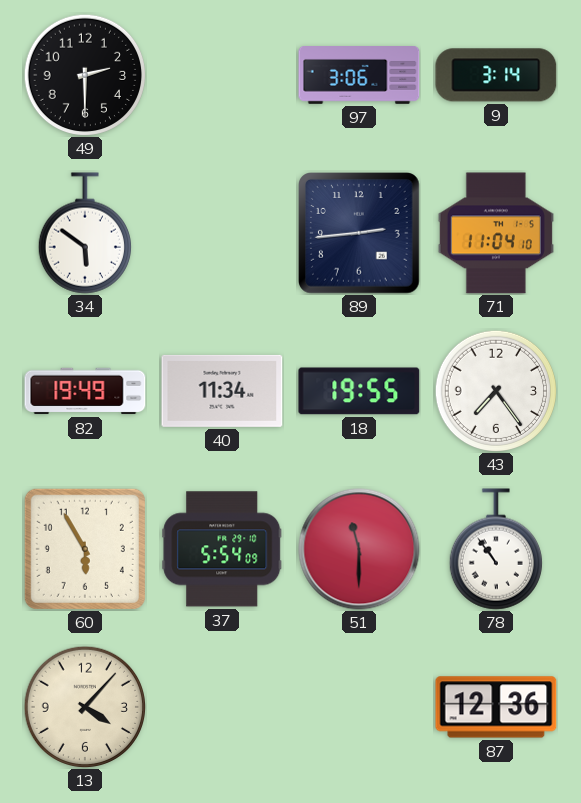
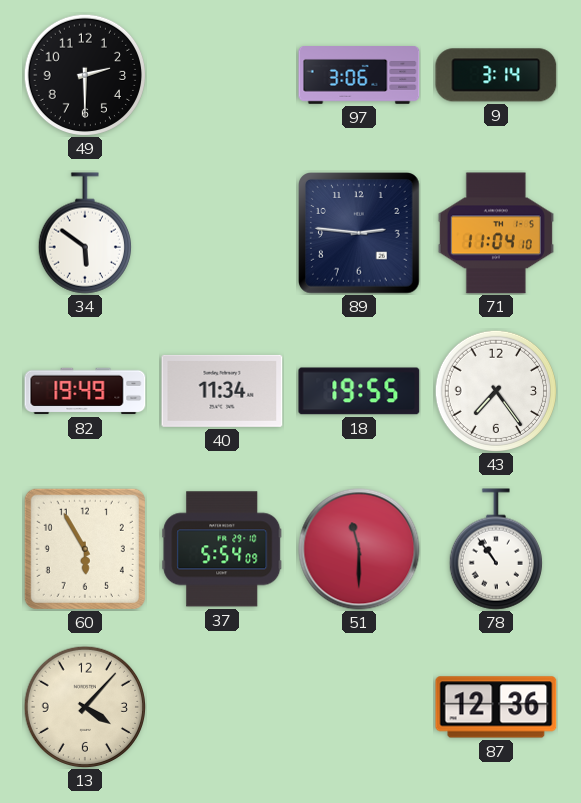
89: 2:44 -> 2:46 (360, 234)
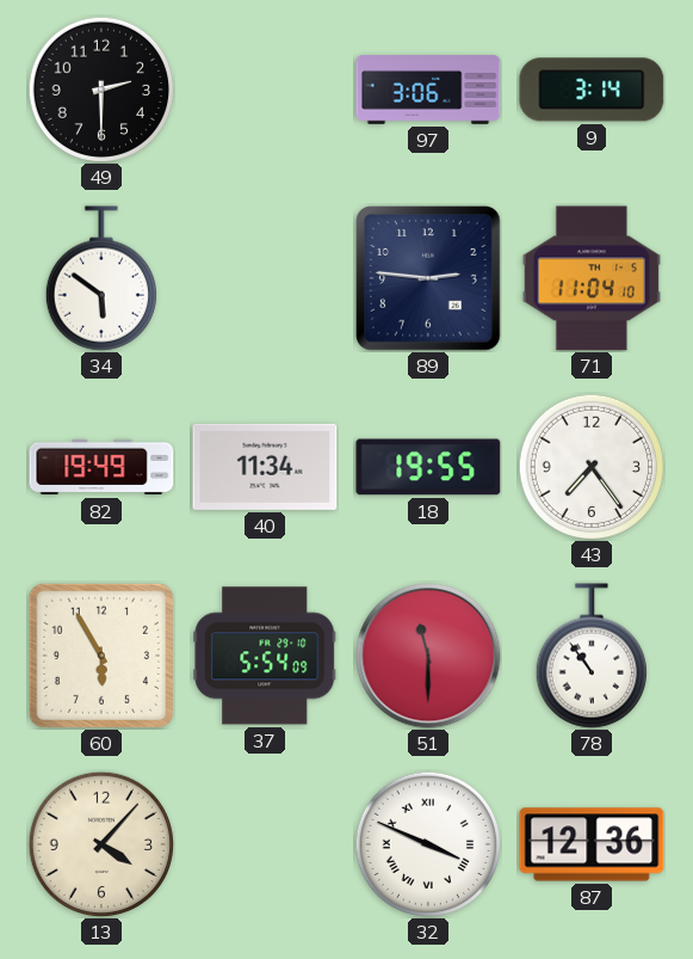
32: none -> 3:49 (427, 843)
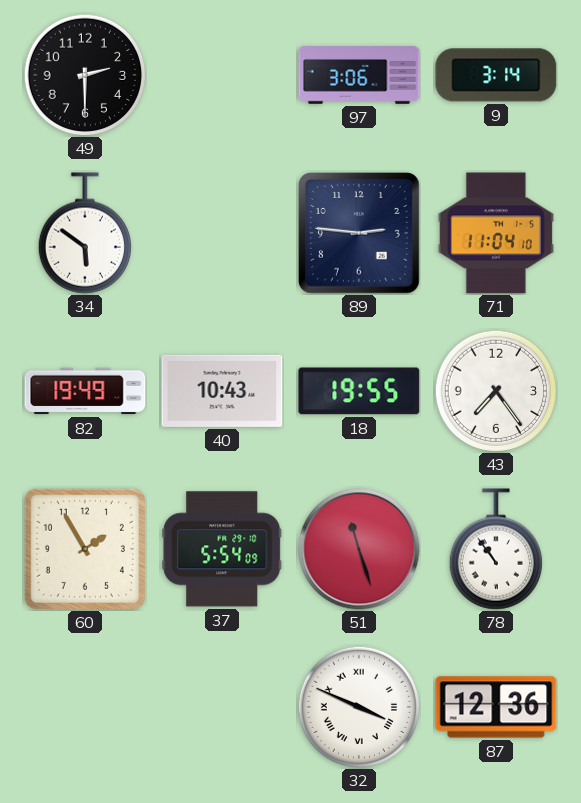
40: 11:34 -> 10:43 (222, 391)
60: 5:55 -> 1:55 (85, 549)
51: 11:30 -> 11:27 (359, 549)
13: 4:07 -> none (100, 843)
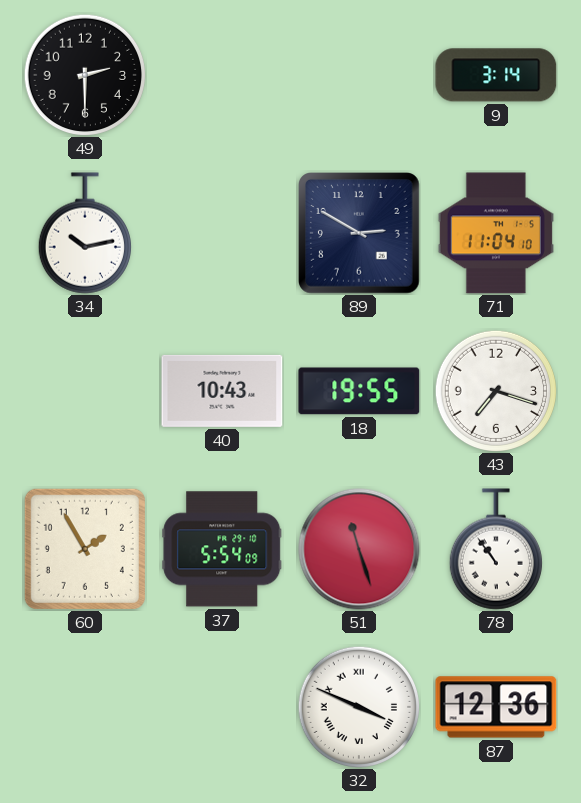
97: 3:06 -> none (359, 76)
34: 5:51 -> 10:13 (85, 233)
89: 2:46 -> 2:50 (360, 234)
82: 19:49 -> none (85, 391)
43: 7:24 -> 7:18 (495, 390)
